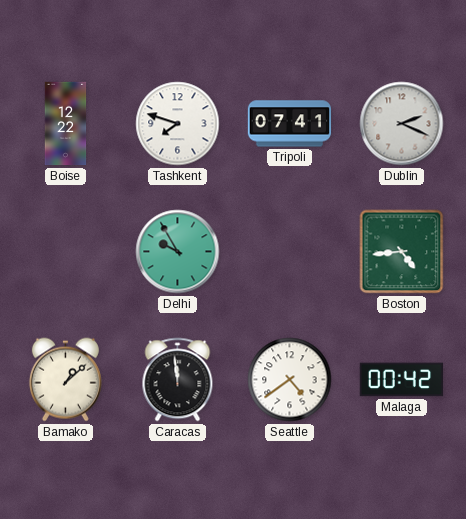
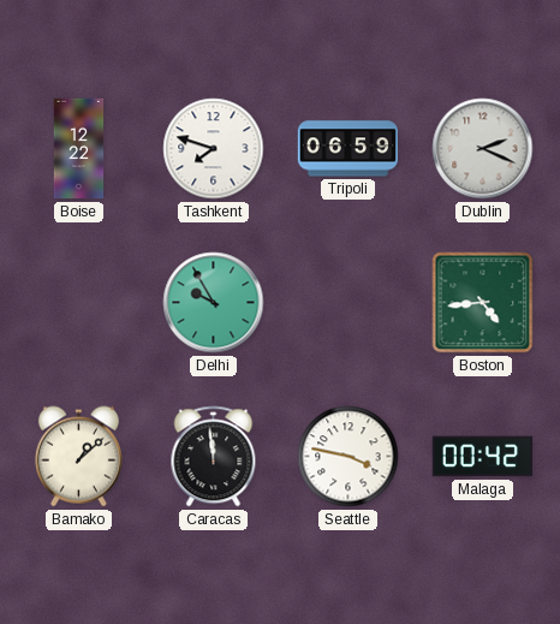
Tripoli: 07:41 -> 06:59 (348, 149)
Seattle: 4:39 -> 3:47 (348, 457)
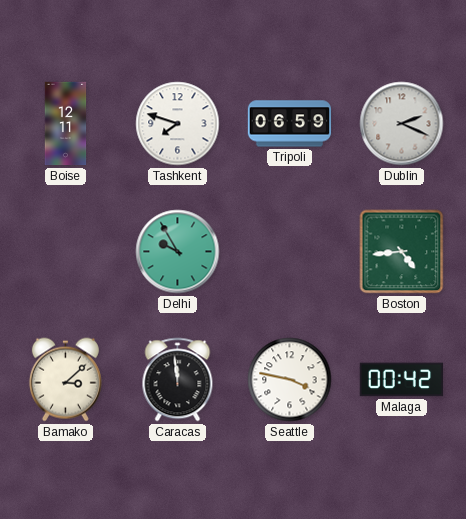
Boise: 12:22 -> 12:11 (66, 124)
Bamako: 1:08 -> 3:08 (65, 380)
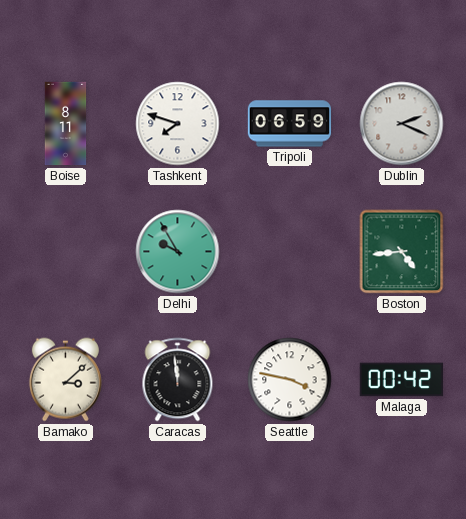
Boise: 12:11 -> 8:11 (66, 124)
